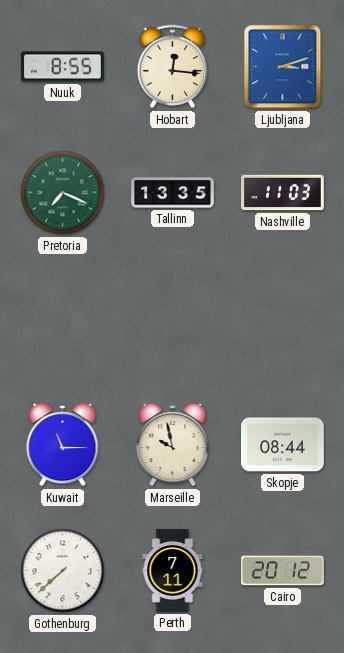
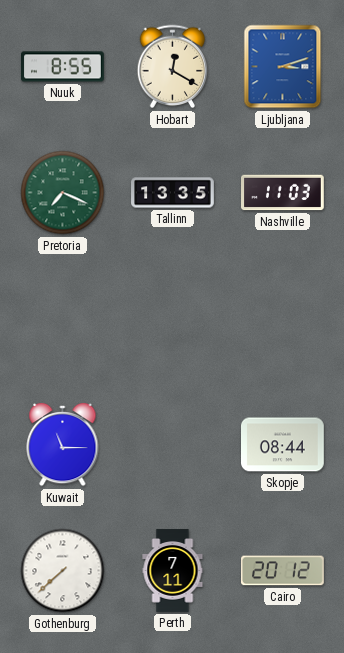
Hobart: 12:16 -> 12:20 (173, 67)
Marseille: 9:58 -> none (173, 445)
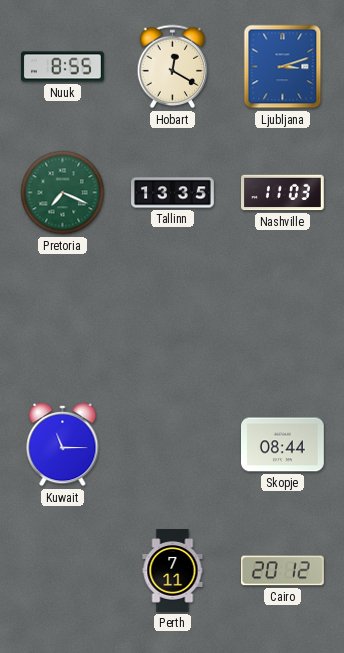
Gothenburg: 7:38 -> none (63, 571)
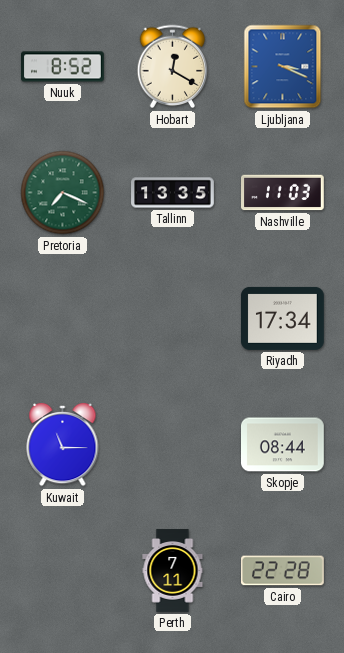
Nuuk: 8:55 -> 8:52 (63, 67)
Ljubljana: 3:12 -> 3:19 (283, 67)
Riyadh: none -> 17:34 (283, 318)
Cairo: 20:12 -> 22:28 (283, 571)
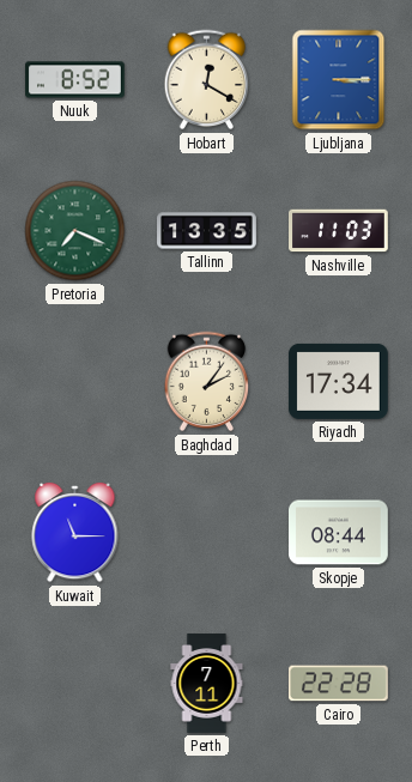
Ljubljana: 3:19 -> 3:15 (339, 80)
Baghdad: none -> 2:06 (207, 382)
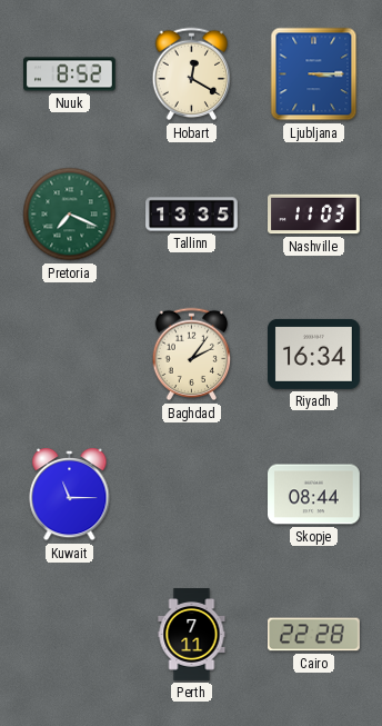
Riyadh: 17:34 -> 16:34 (314, 354)
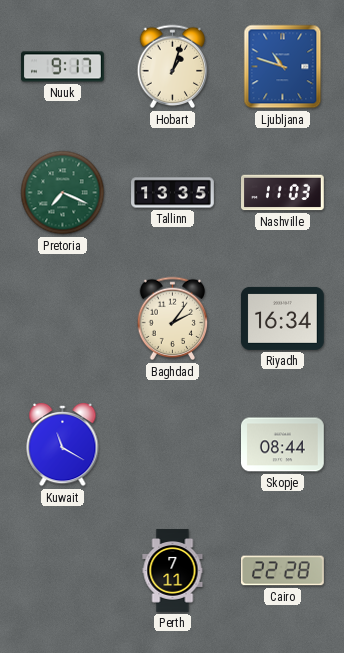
Nuuk: 8:52 -> 9:17 (63, 67)
Hobart: 12:20 -> 1:03 (173, 67)
Ljubljana: 3:15 -> 10:48 (283, 67)
Kuwait: 11:15 -> 11:20 (63, 445)
